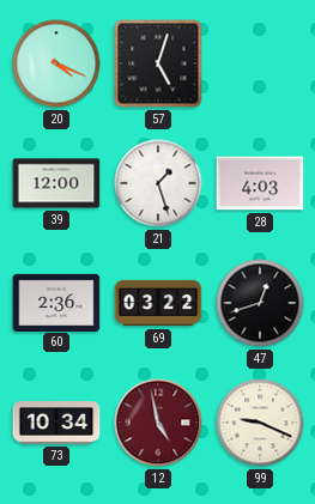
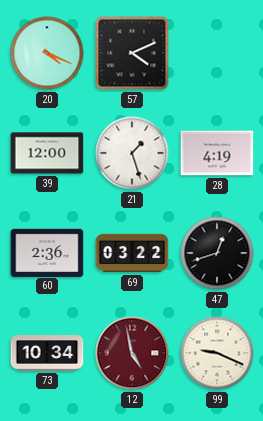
57: 5:03 -> 4:11 (132, 53)
28: 4:03 -> 4:19 (217, 153)
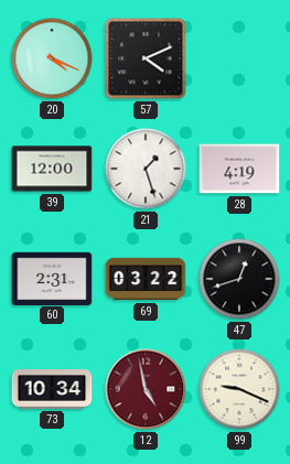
60: 2:36 -> 2:31 (52, 278)
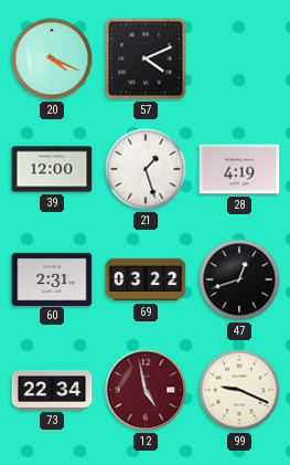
73: 10:34 -> 22:34 (52, 390)
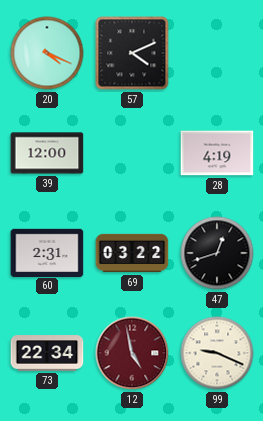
21: 1:27 -> none (146, 169)
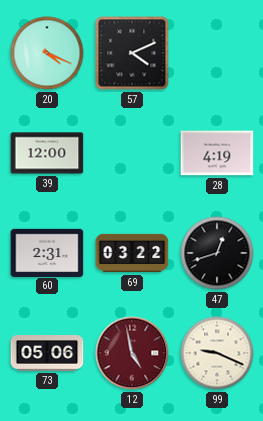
73: 22:34 -> 05:06 (47, 353)
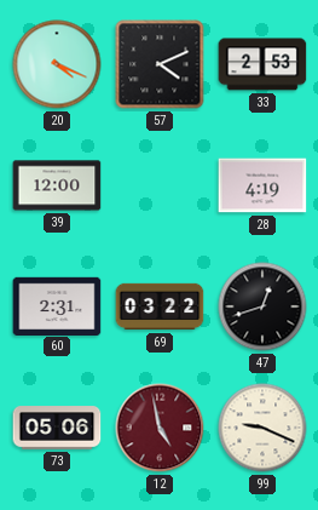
33: none -> 2:53 (262, 64)
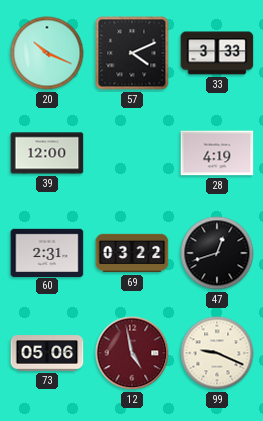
20: 4:19 -> 10:19 (47, 53)
33: 2:53 -> 3:33 (217, 53)
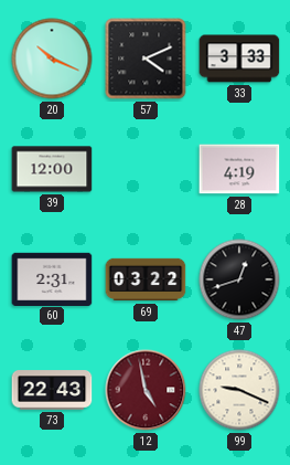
73: 05:06 -> 22:43 (52, 390)
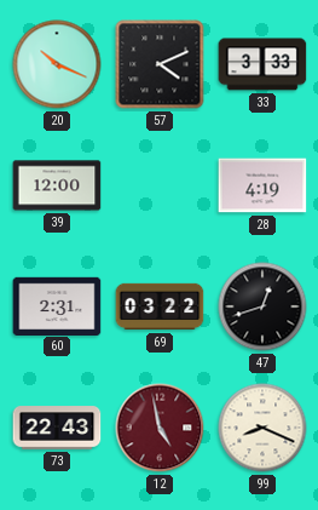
99: 9:19 -> 8:19 (262, 428)
